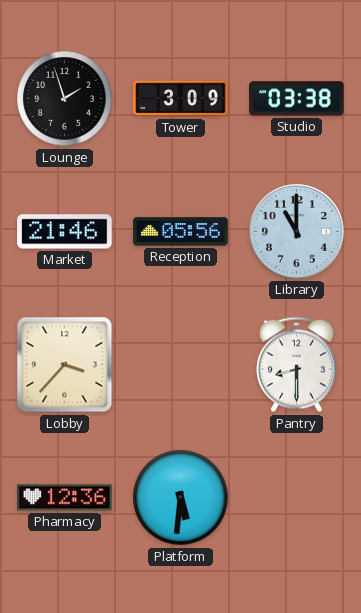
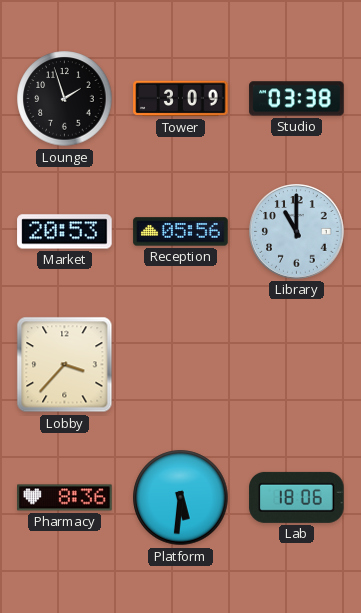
Market: 21:46 -> 20:53 (65, 232)
Pantry: 8:30 -> none (297, 365)
Pharmacy: 12:36 -> 8:36 (65, 498)
Lab: none -> 18:06 (297, 497)
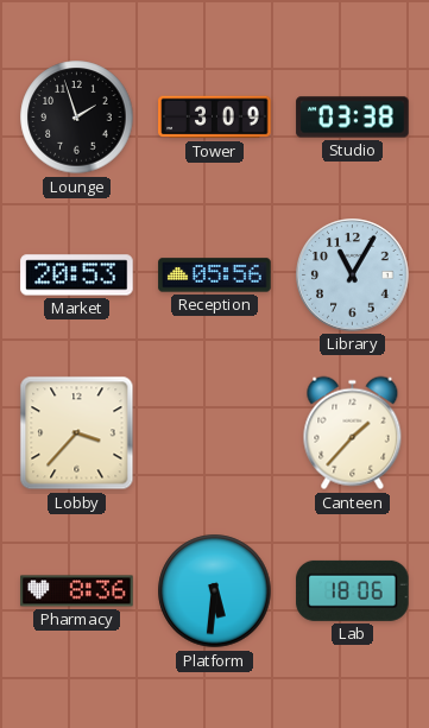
Library: 11:00 -> 11:05 (353, 276)
Canteen: none -> 1:37 (353, 433)
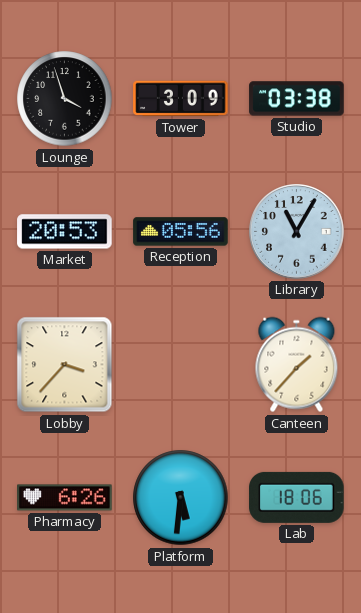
Lounge: 1:57 -> 3:57 (65, 99)
Pharmacy: 8:36 -> 6:26 (65, 498)
